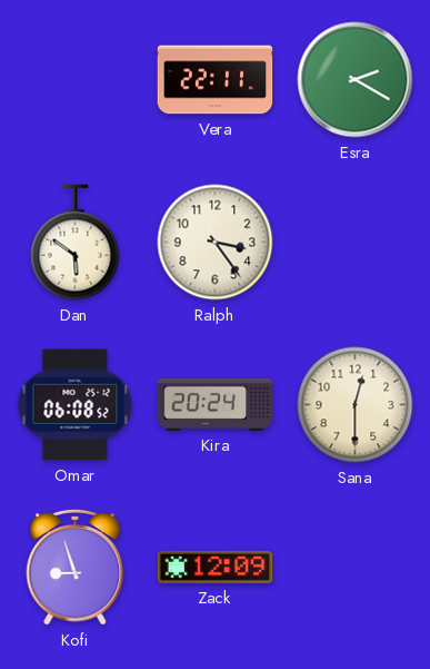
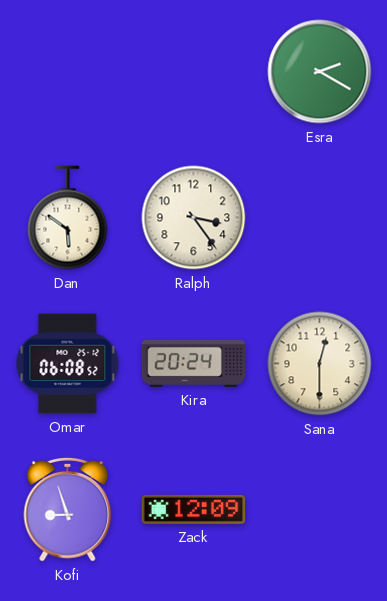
Vera: 22:11 -> none (216, 80)
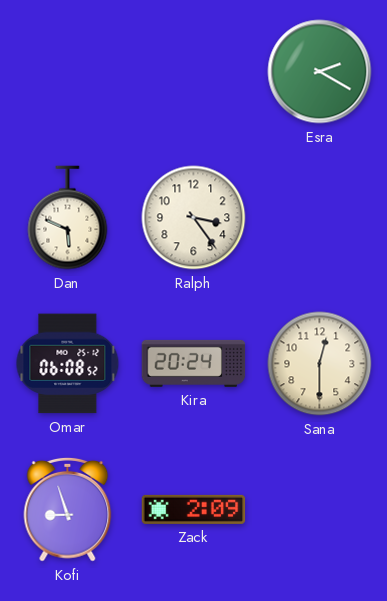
Dan: 5:51 -> 5:49 (68, 218)
Zack: 12:09 -> 2:09 (194, 509)
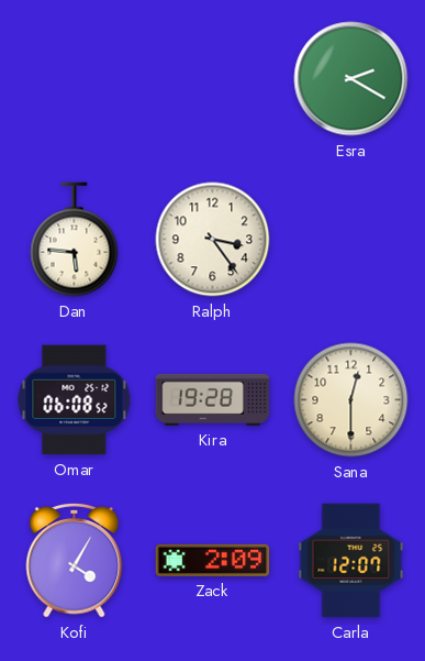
Dan: 5:49 -> 5:46 (75, 240)
Kira: 20:24 -> 19:28 (213, 399)
Kofi: 8:57 -> 4:05 (75, 560)
Carla: none -> 12:07 (351, 561)
